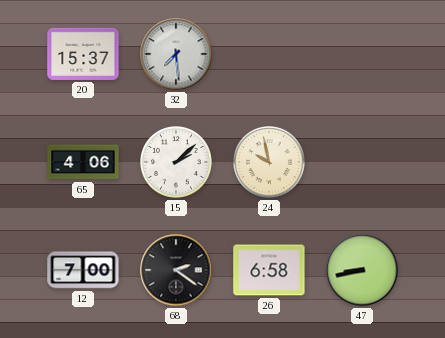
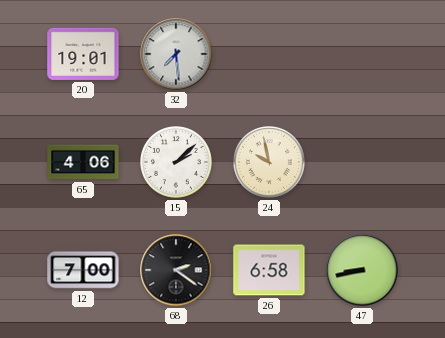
20: 15:37 -> 19:01 (83, 54)
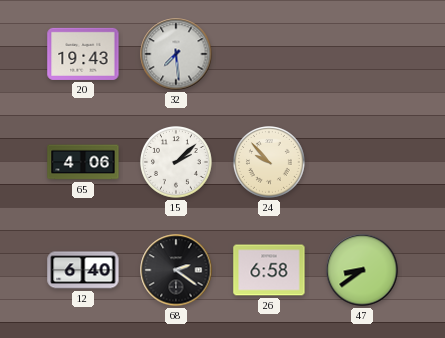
20: 19:01 -> 19:43 (83, 54)
24: 9:58 -> 9:53 (270, 163)
12: 7:00 -> 6:40 (83, 270)
47: 8:43 -> 8:39 (362, 270)
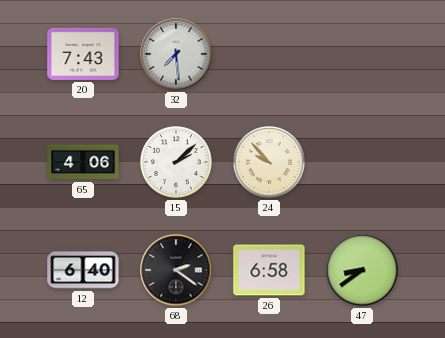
20: 19:43 -> 7:43 (83, 54)
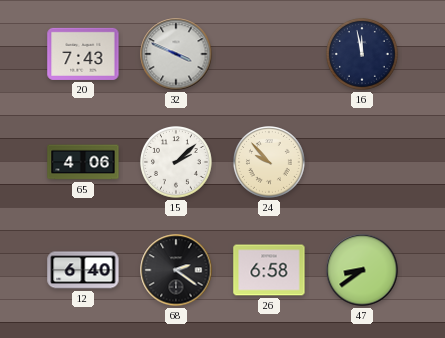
32: 7:29 -> 3:49 (176, 54)
16: none -> 11:58 (363, 55)
